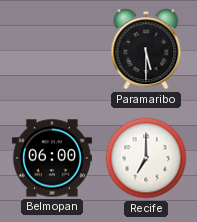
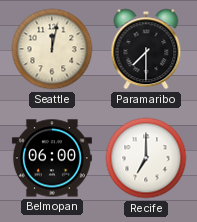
Seattle: none -> 12:02 (52, 49)
Paramaribo: 5:30 -> 7:30 (146, 49)
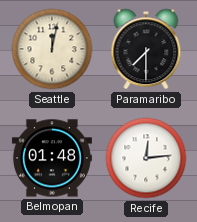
Belmopan: 06:00 -> 01:48 (52, 158)
Recife: 7:00 -> 12:14 (146, 158)
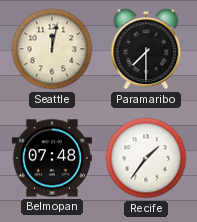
Belmopan: 01:48 -> 07:48 (52, 158)
Recife: 12:14 -> 1:36 (146, 158)
